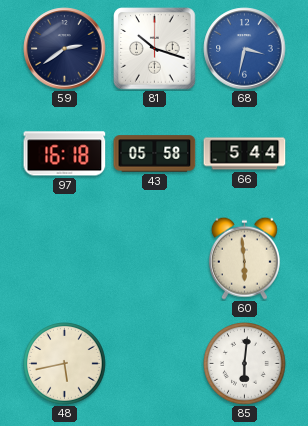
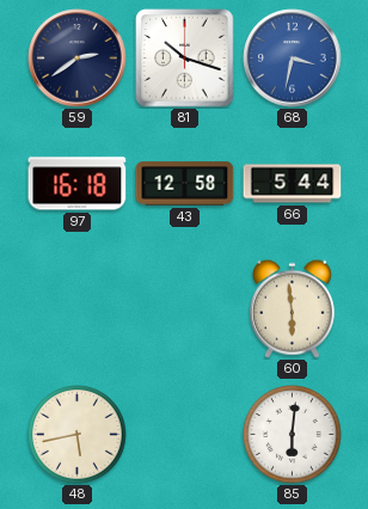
43: 05:58 -> 12:58 (185, 184)
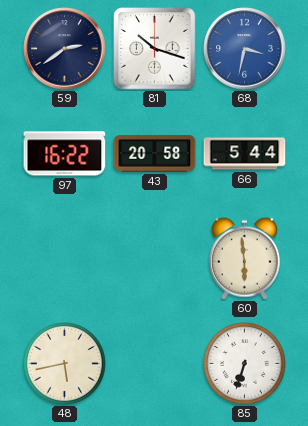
97: 16:18 -> 16:22 (65, 154)
43: 12:58 -> 20:58 (155, 154)
85: 6:01 -> 6:33 (245, 364)
